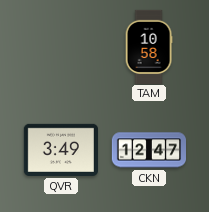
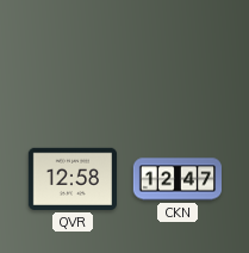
TAM: 10:58 -> none (149, 46)
QVR: 3:49 -> 12:58 (71, 179)
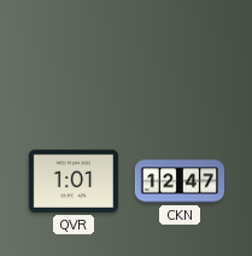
QVR: 12:58 -> 1:01 (72, 181)
